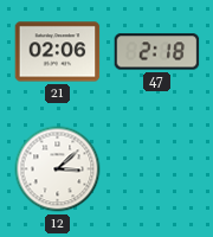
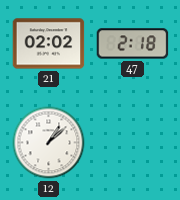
21: 02:06 -> 02:02 (49, 44)
12: 3:08 -> 1:08 (49, 143)
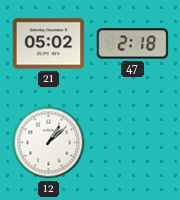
21: 02:02 -> 05:02 (49, 44)
